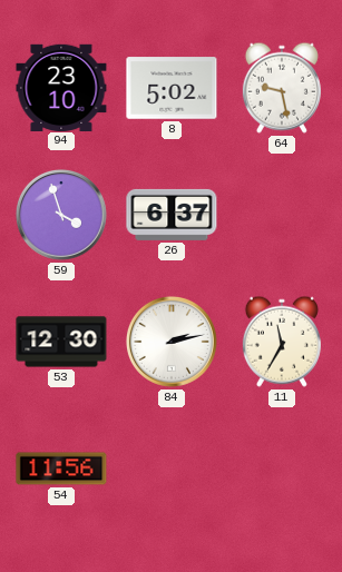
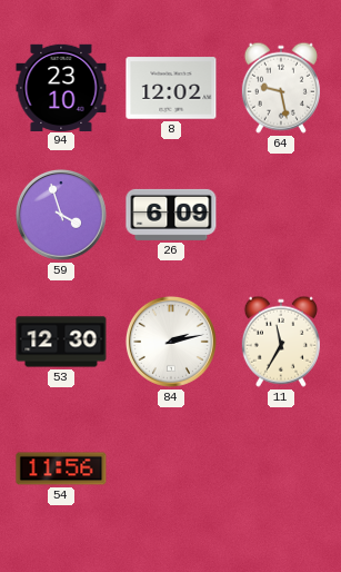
8: 5:02 -> 12:02 (171, 88)
26: 6:37 -> 6:09 (171, 215)
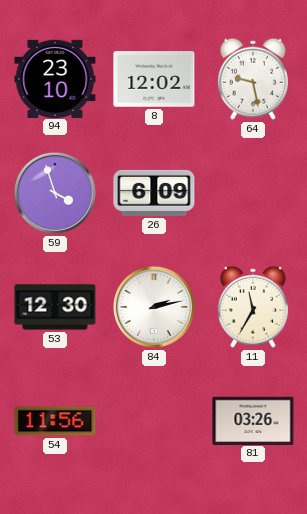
81: none -> 03:26 (253, 420)
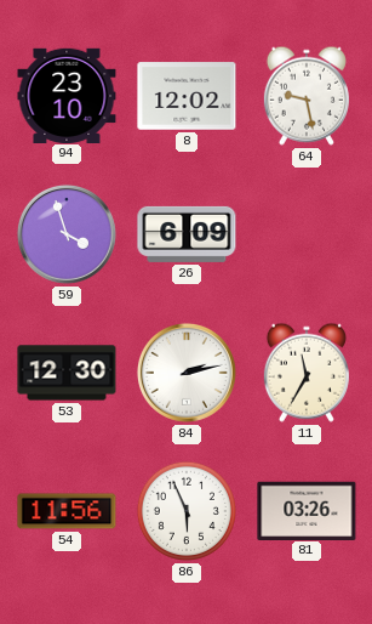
86: none -> 5:56 (187, 511)
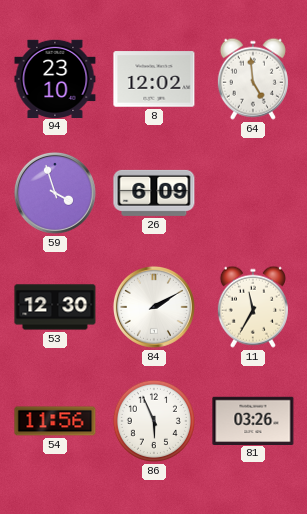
64: 9:28 -> 4:59 (253, 79)
84: 2:13 -> 2:10 (154, 307)
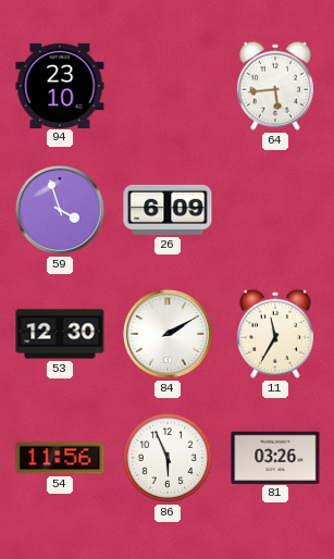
8: 12:02 -> none (154, 79)
64: 4:59 -> 5:44 (275, 86)
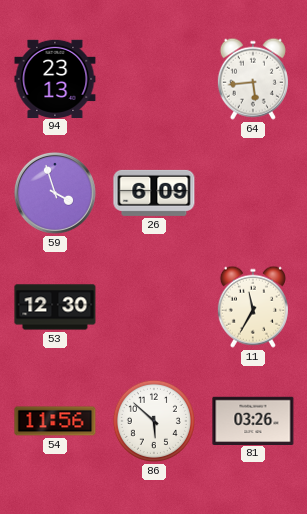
94: 23:10 -> 23:13 (55, 78)
84: 2:10 -> none (168, 334)
86: 5:56 -> 5:52 (154, 421)
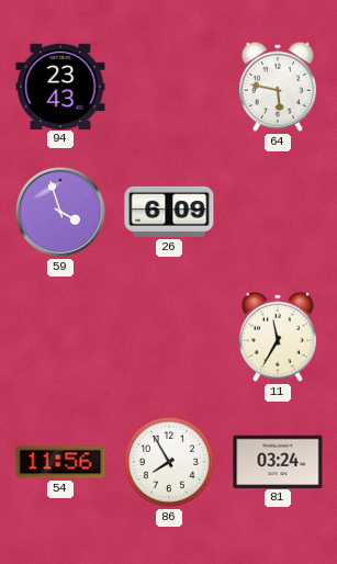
94: 23:13 -> 23:43 (60, 86)
64: 5:44 -> 5:47 (278, 87)
53: 12:30 -> none (55, 307)
86: 5:52 -> 7:55 (169, 462)
81: 03:26 -> 03:24 (278, 461)
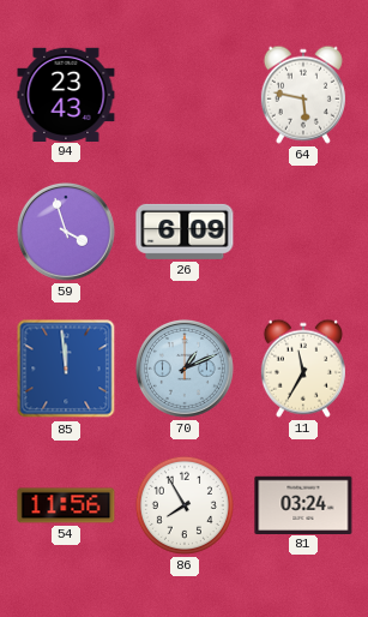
85: none -> 11:59 (66, 369)
70: none -> 1:11 (185, 369)
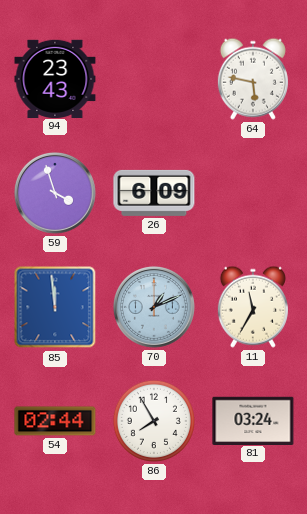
54: 11:56 -> 02:44 (55, 421)
